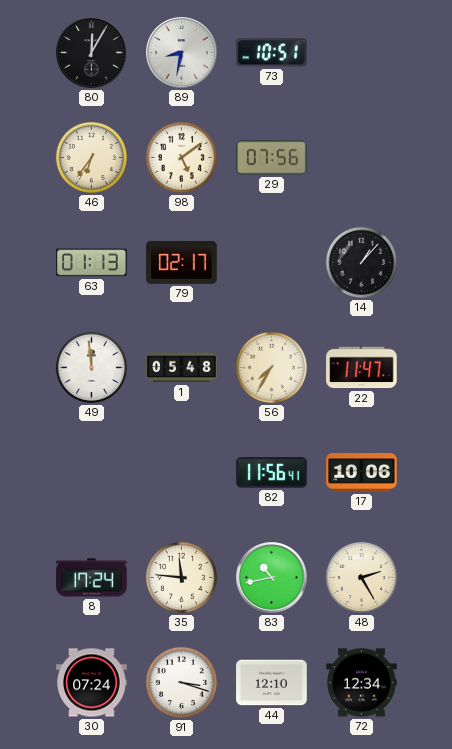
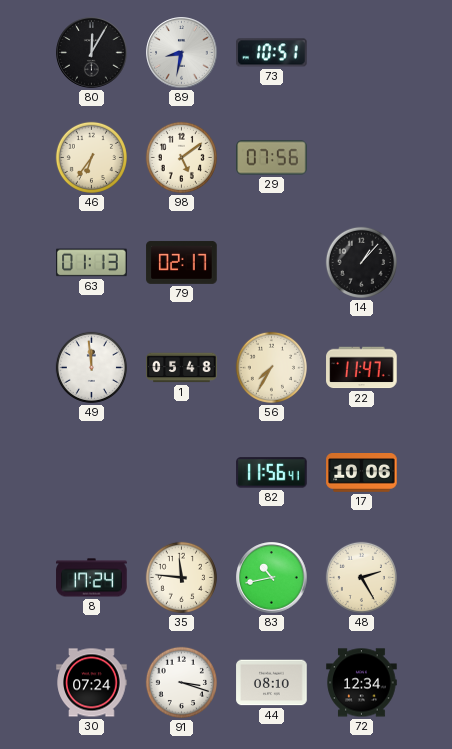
44: 12:10 -> 08:10 (272, 683)
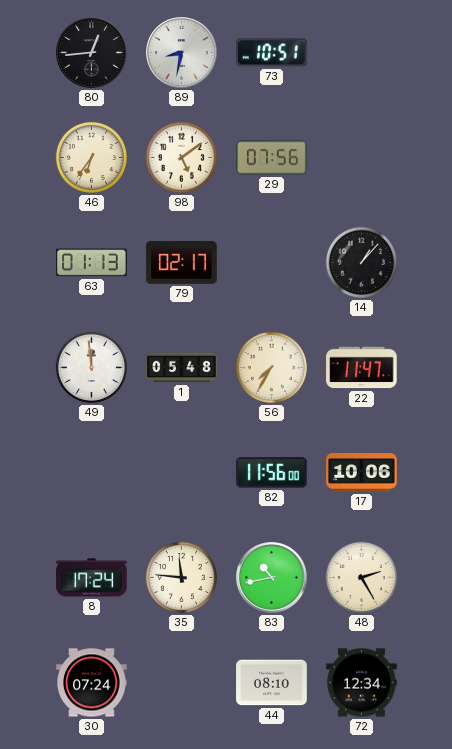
80: 12:05 -> 12:44 (92, 53)
82: 11:56:41 -> 11:56:00 (272, 473)
91: 3:18 -> none (181, 682)
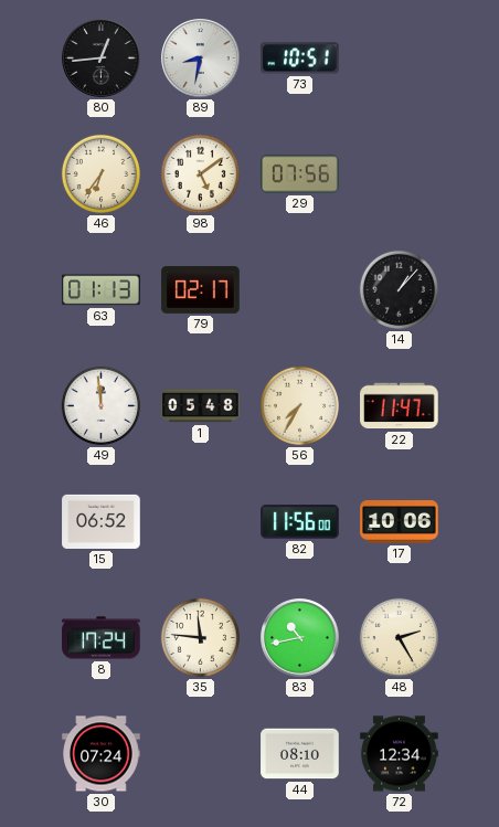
15: none -> 06:52 (102, 521)
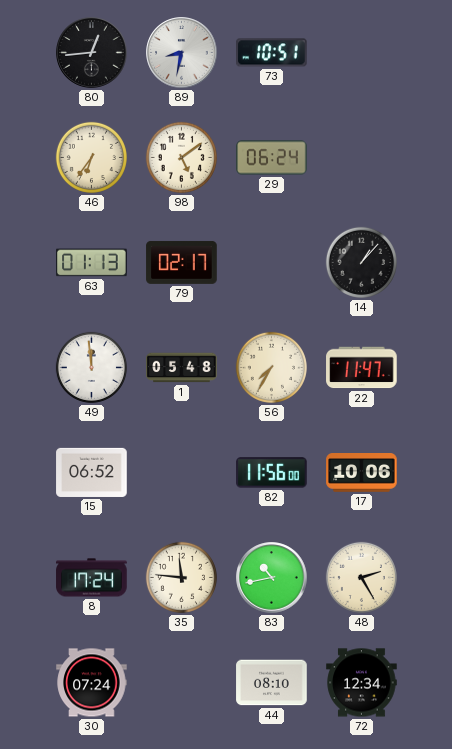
29: 07:56 -> 06:24 (272, 158)
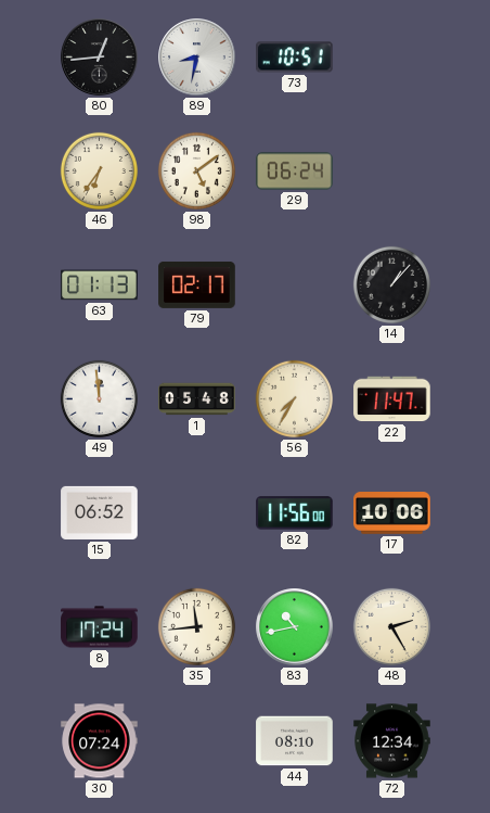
35: 11:46 -> 11:44 (196, 626)
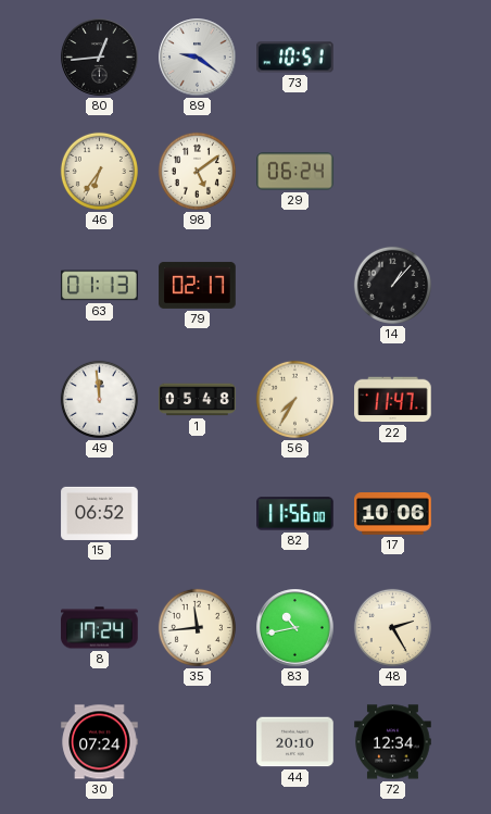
89: 8:32 -> 9:21 (198, 58)
44: 08:10 -> 20:10 (295, 742)
